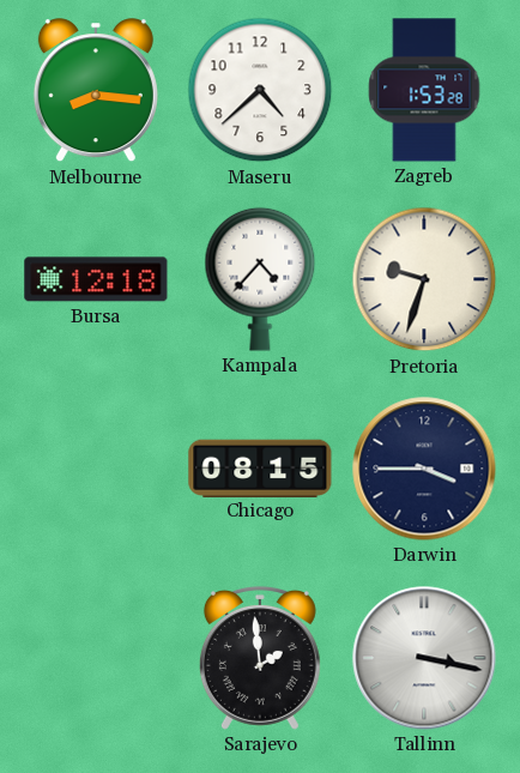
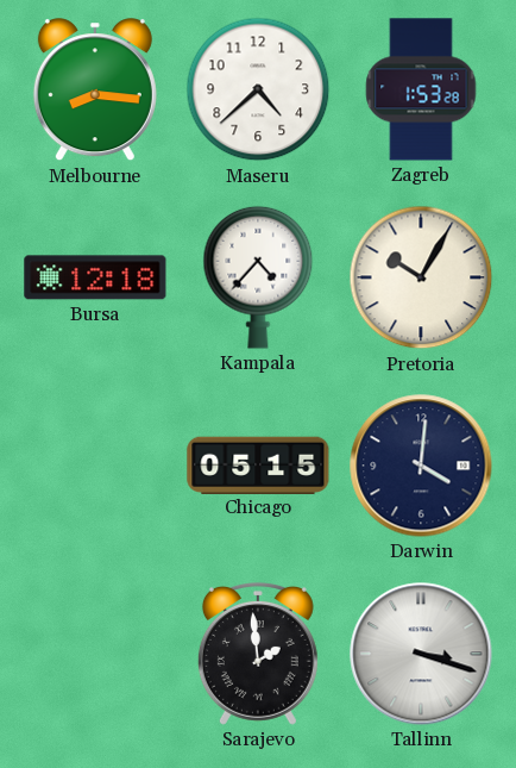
Pretoria: 9:33 -> 10:05 (421, 277)
Chicago: 08:15 -> 05:15 (258, 464)
Darwin: 3:45 -> 4:01 (421, 466)
Tallinn: 3:17 -> 3:18 (421, 654)
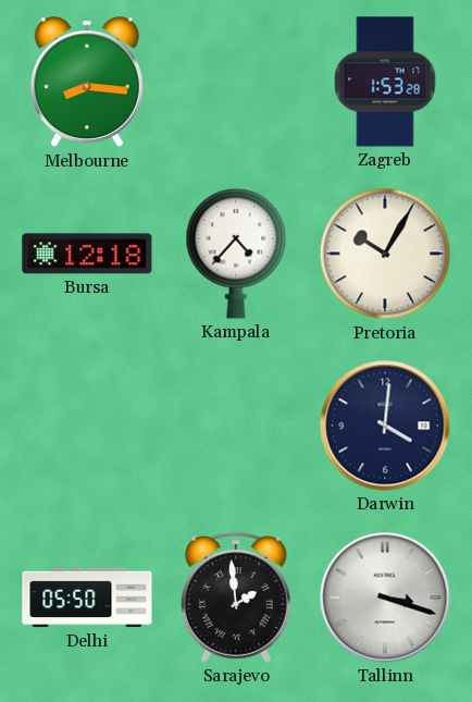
Maseru: 4:38 -> none (258, 89)
Chicago: 05:15 -> none (258, 464)
Delhi: none -> 05:50 (87, 598)
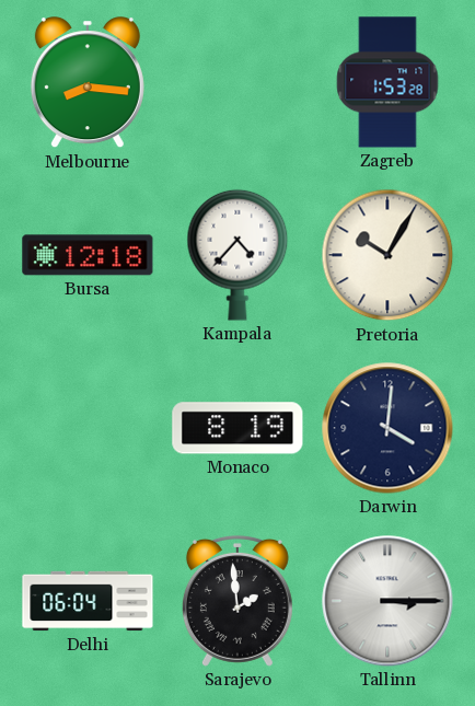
Monaco: none -> 8:19 (237, 428)
Delhi: 05:50 -> 06:04 (88, 601)
Tallinn: 3:18 -> 3:15 (387, 601)
